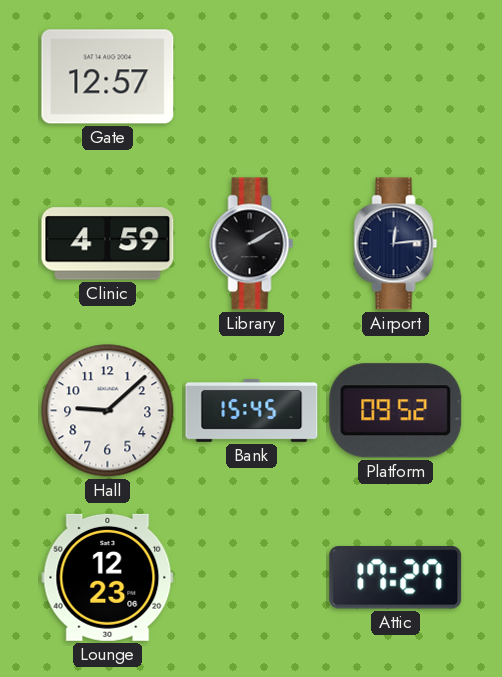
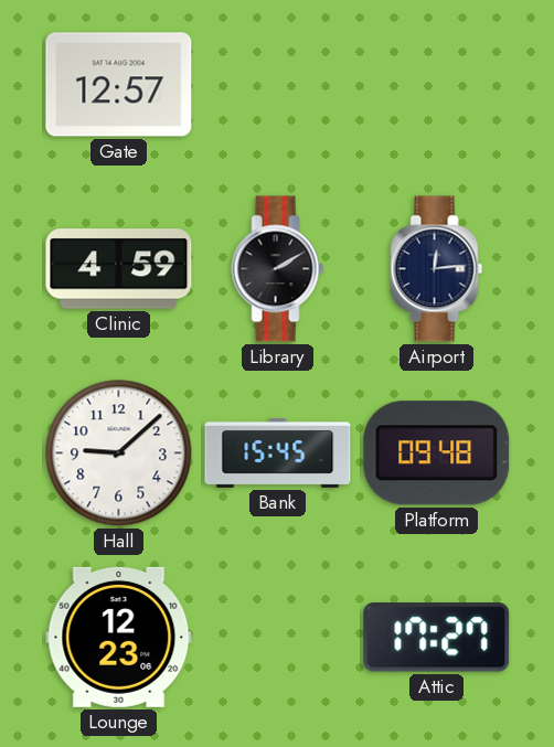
Platform: 09:52 -> 09:48 (437, 453)
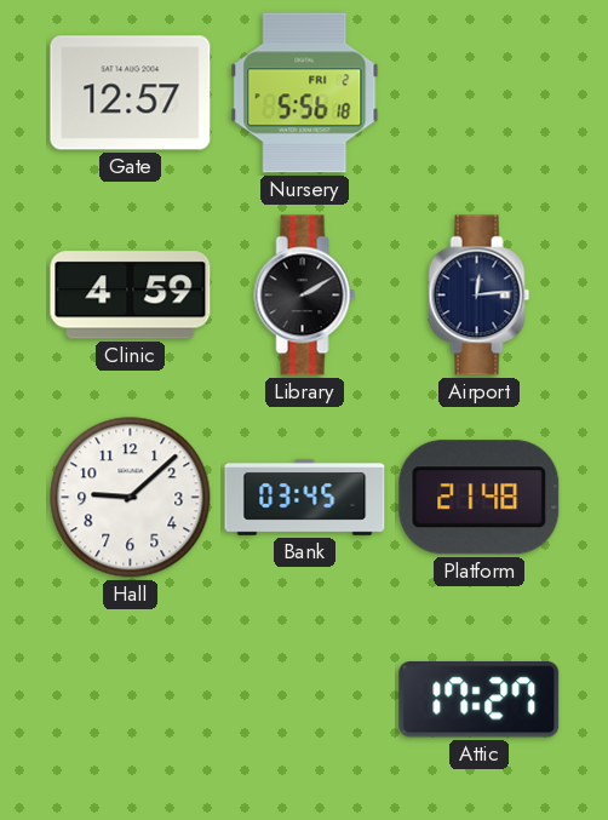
Nursery: none -> 5:56 (305, 93)
Bank: 15:45 -> 03:45 (305, 498)
Platform: 09:48 -> 21:48 (480, 498)
Lounge: 12:23 -> none (119, 637)
